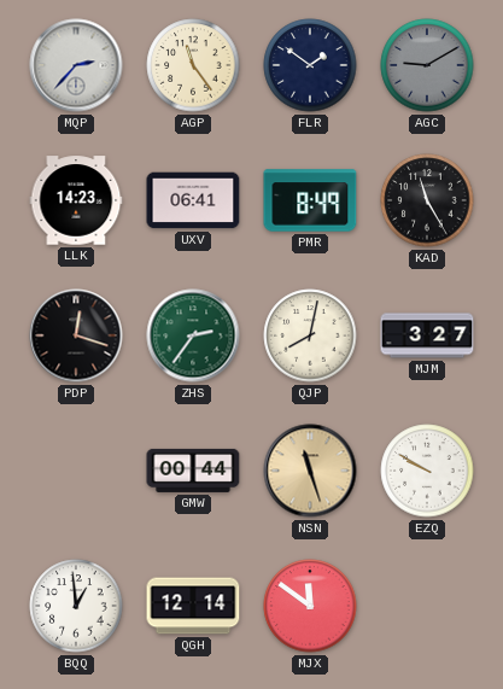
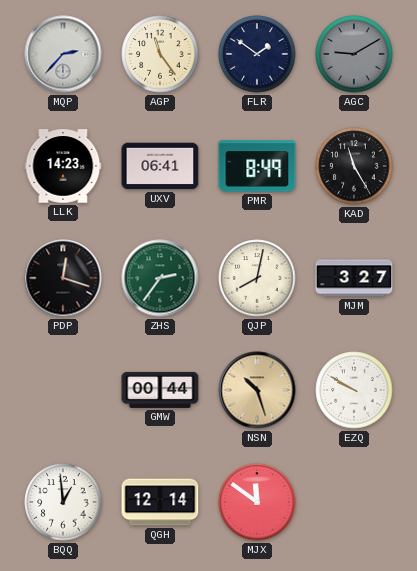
NSN: 11:27 -> 10:27 (257, 390)
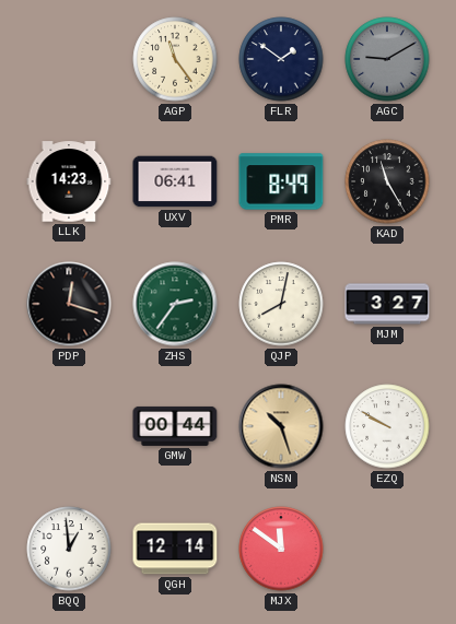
MQP: 2:37 -> none (63, 54)
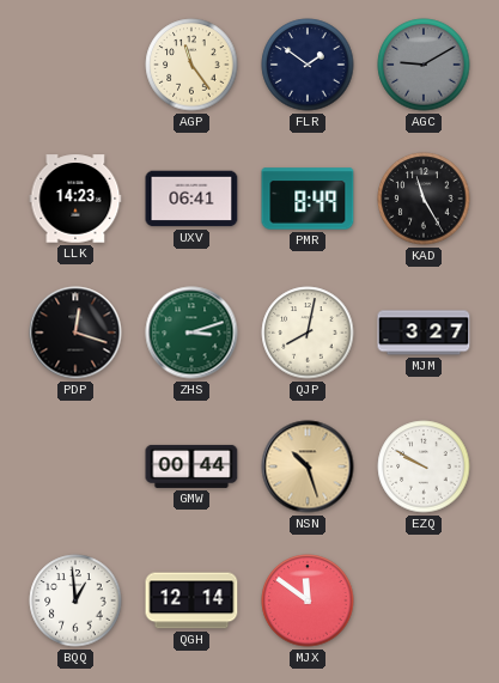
ZHS: 2:36 -> 3:12 (191, 333)
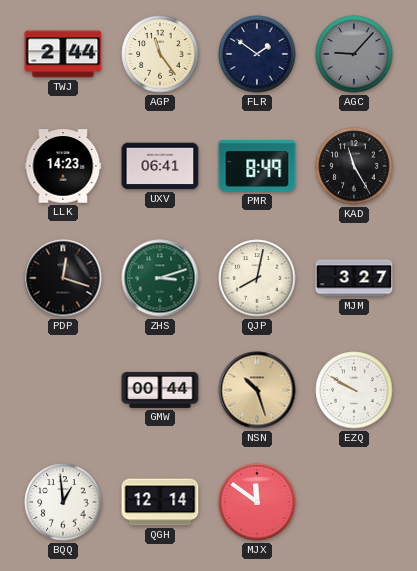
TWJ: none -> 2:44 (63, 54)
AGC: 9:10 -> 9:07 (354, 54)
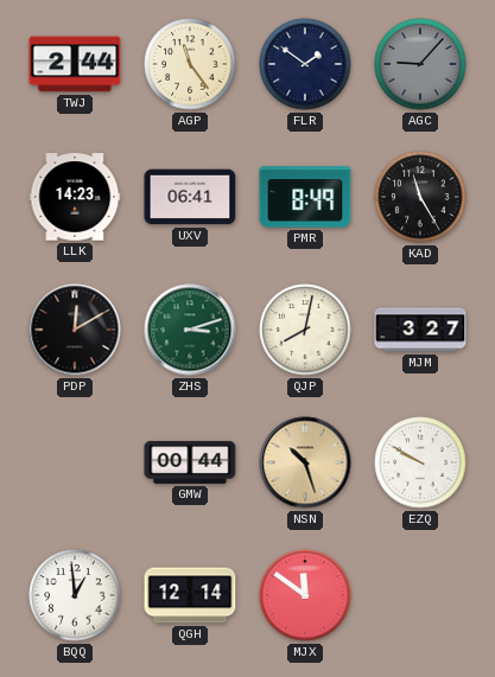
PDP: 12:18 -> 12:10 (75, 330)
